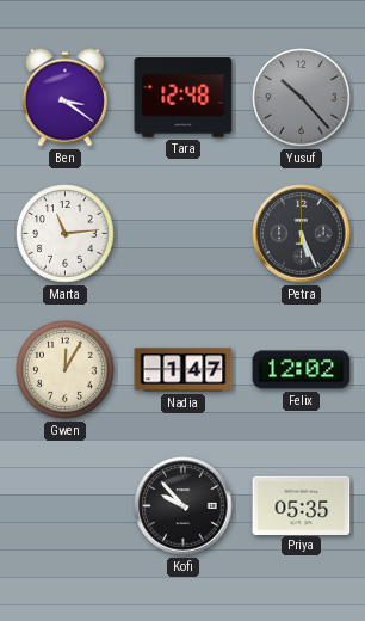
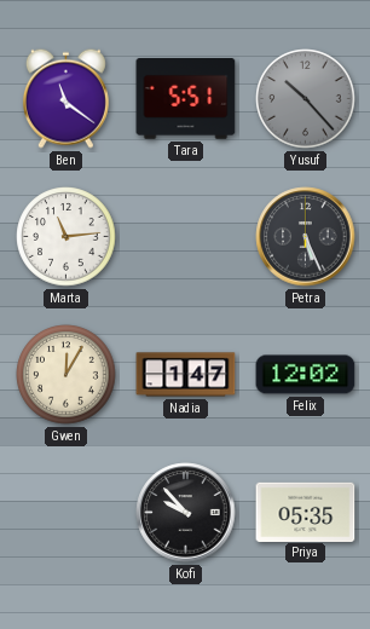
Ben: 3:21 -> 11:21 (65, 98)
Tara: 12:48 -> 5:51 (186, 99)
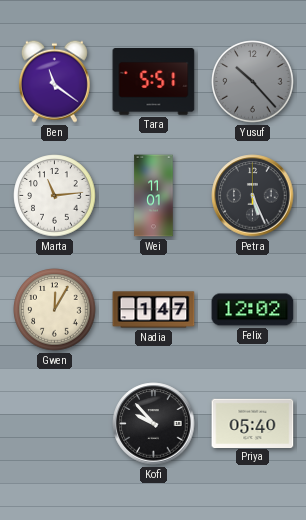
Wei: none -> 11:01 (154, 196)
Priya: 05:35 -> 05:40 (253, 423)
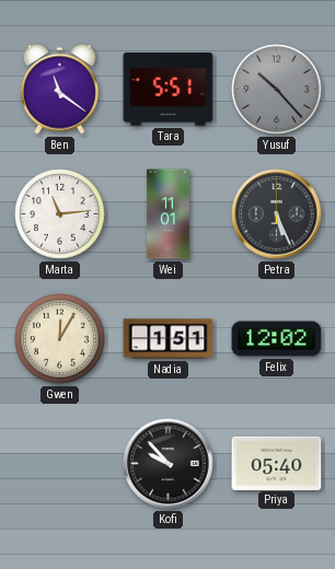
Nadia: 1:47 -> 1:51 (169, 339)
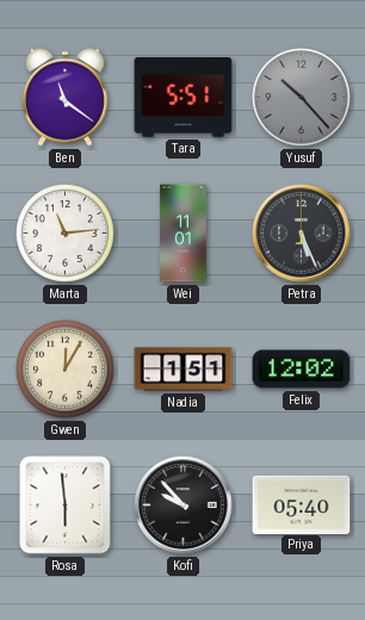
Rosa: none -> 5:59 (66, 506)
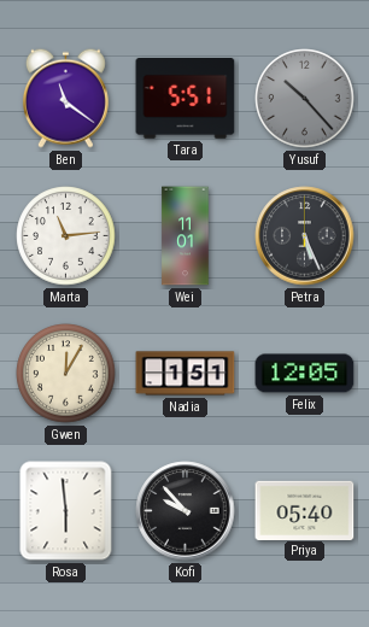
Felix: 12:02 -> 12:05 (305, 374)
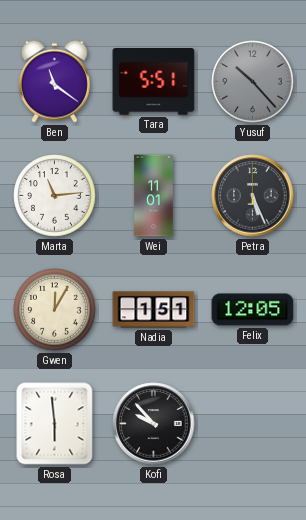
Priya: 05:40 -> none (305, 510)
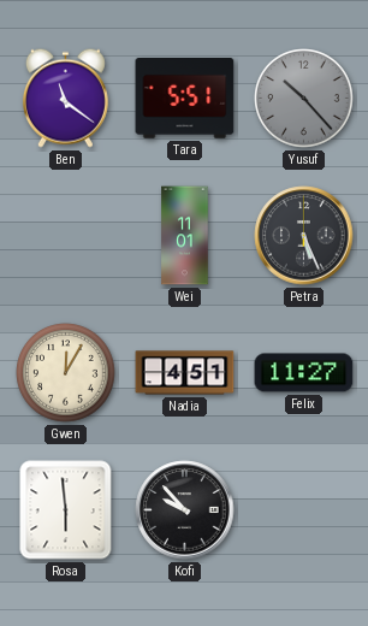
Marta: 11:14 -> none (55, 196)
Nadia: 1:51 -> 4:51 (185, 373)
Felix: 12:05 -> 11:27 (304, 373)
